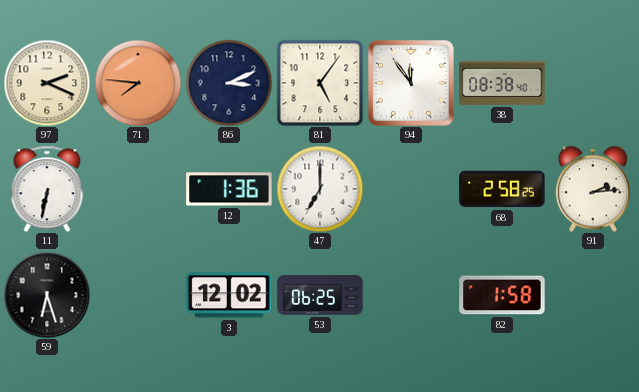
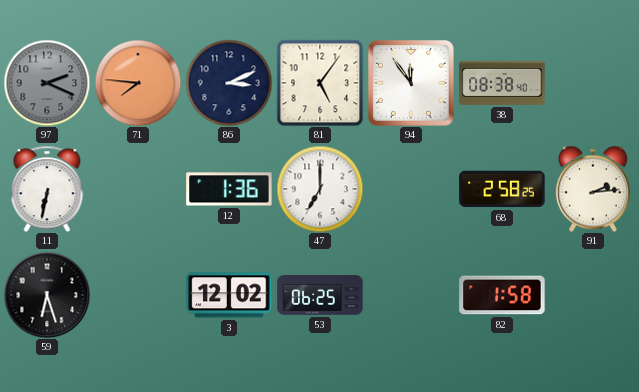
97 dial: cream -> grey (47, 83)
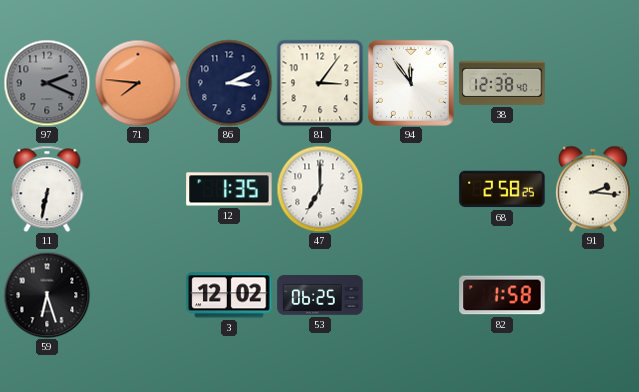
81: 5:06 -> 3:06 (320, 83)
38: 08:38 -> 12:38 (502, 83)
12: 1:36 -> 1:35 (229, 189)
91: 2:14 -> 2:16 (593, 189)
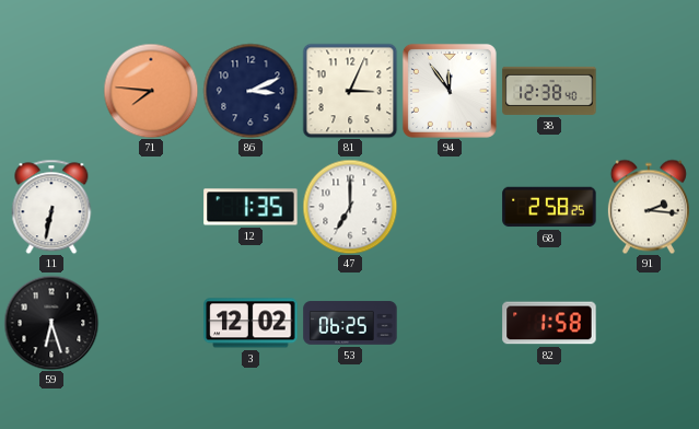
97: 2:19 -> none (47, 83)
81: 3:06 -> 3:04 (350, 91)
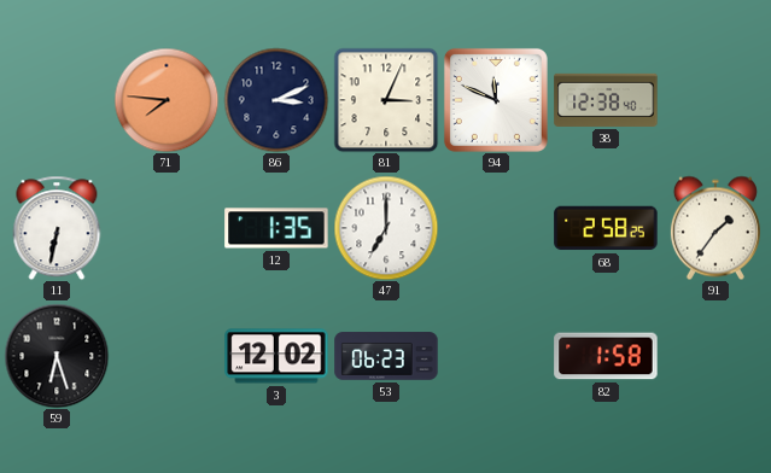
94: 11:54 -> 11:49 (496, 100)
91: 2:16 -> 1:36 (715, 228)
53: 06:25 -> 06:23 (386, 356)
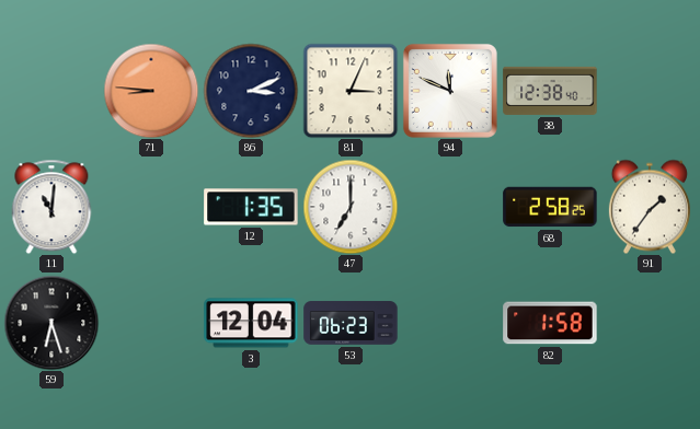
71: 7:46 -> 8:46 (151, 91)
11: 6:32 -> 11:01 (51, 207)
3: 12:02 -> 12:04 (251, 323)
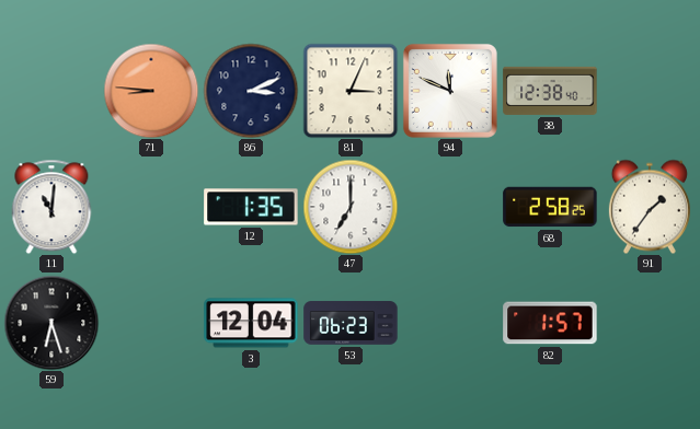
82: 1:58 -> 1:57 (550, 323)
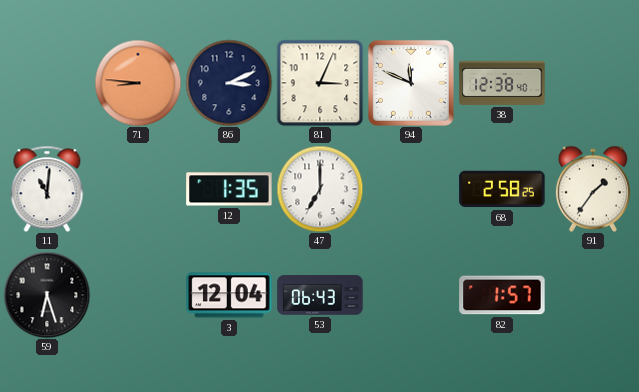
53: 06:23 -> 06:43 (320, 295)
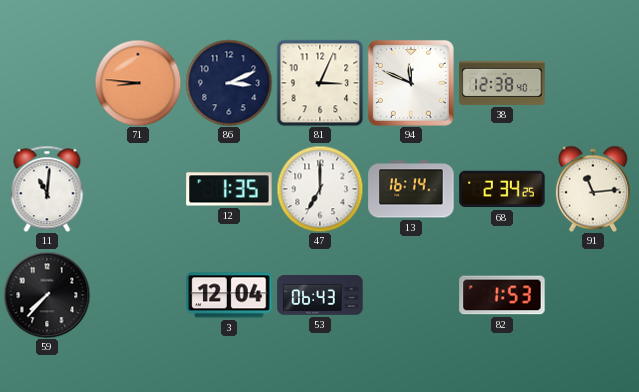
13: none -> 16:14 (411, 189)
68: 2:58 -> 2:34 (502, 189)
91: 1:36 -> 11:14 (593, 189)
59: 6:27 -> 7:37 (47, 295)
82: 1:57 -> 1:53 (502, 295)
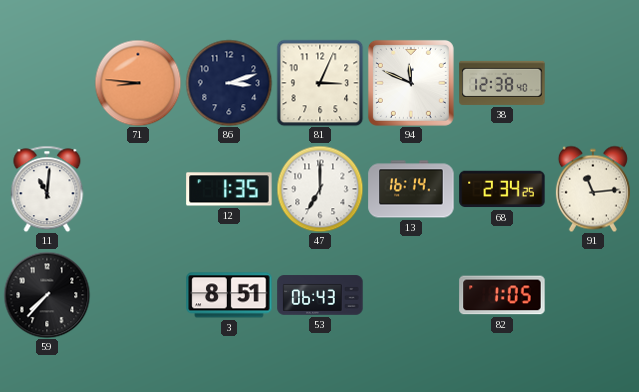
86: 3:11 -> 3:12 (229, 83)
3: 12:04 -> 8:51 (229, 295)
82: 1:53 -> 1:05 (502, 295)
